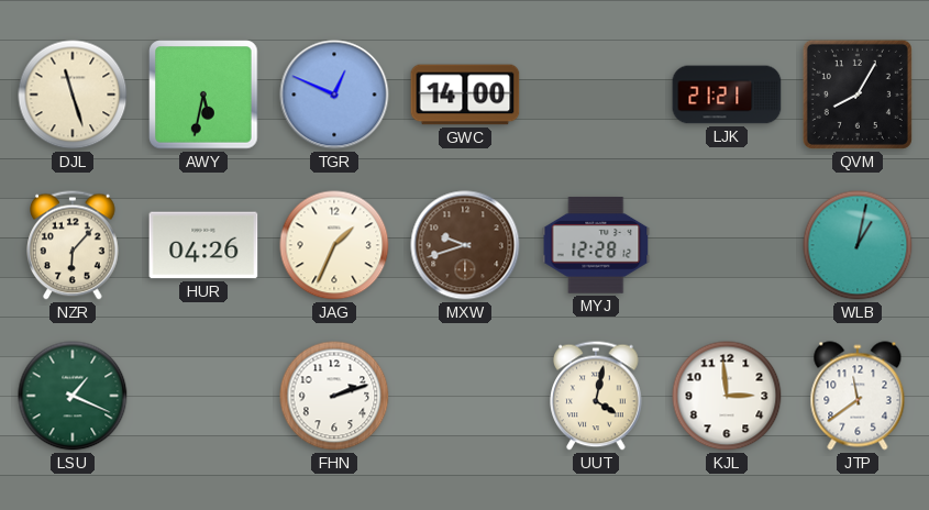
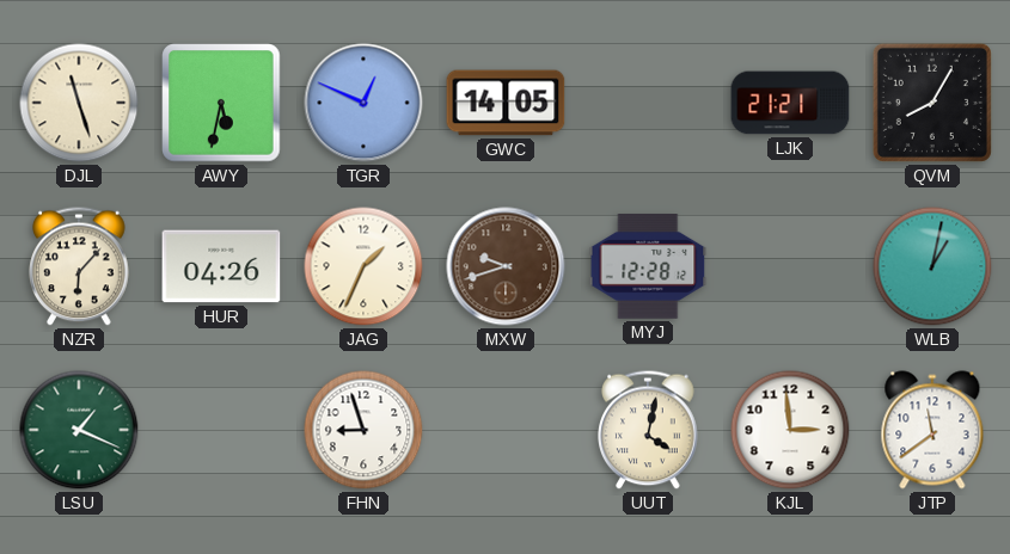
GWC: 14:00 -> 14:05 (506, 103)
FHN: 2:12 -> 8:57 (363, 430)
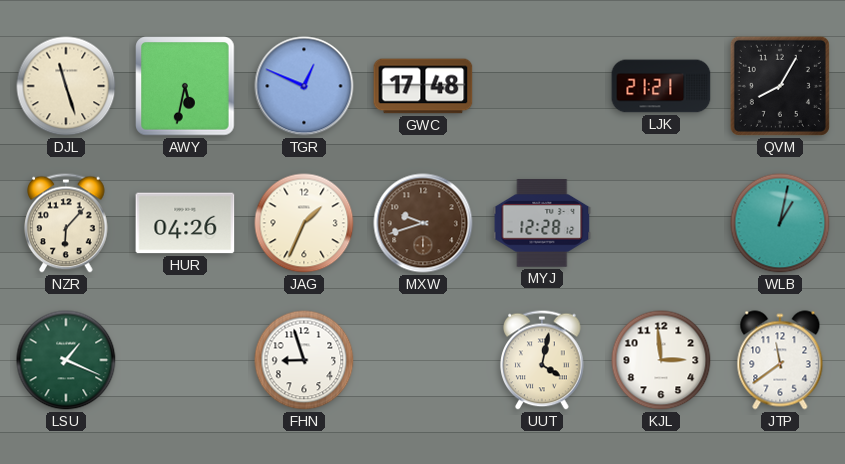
GWC: 14:05 -> 17:48 (423, 86)
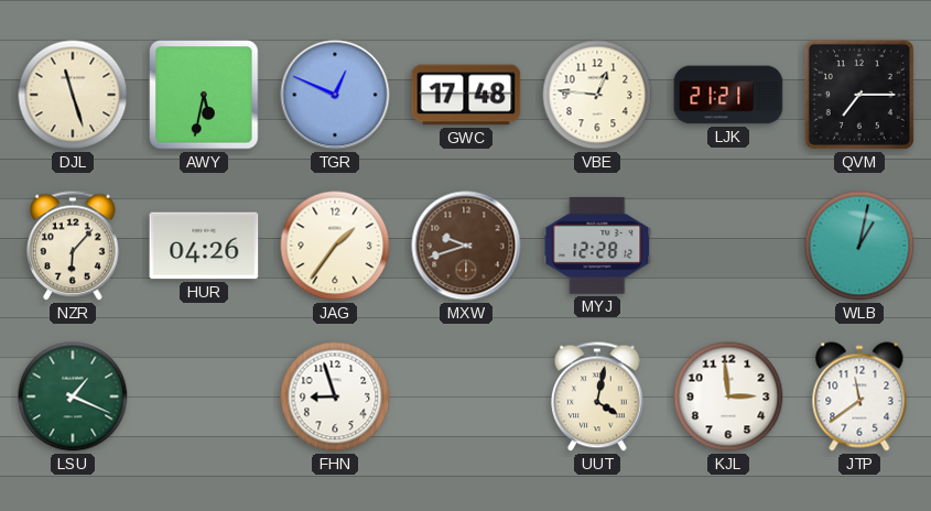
VBE: none -> 12:46 (597, 95)
QVM: 8:05 -> 7:15 (859, 95)
JAG: 1:34 -> 1:36 (335, 246)
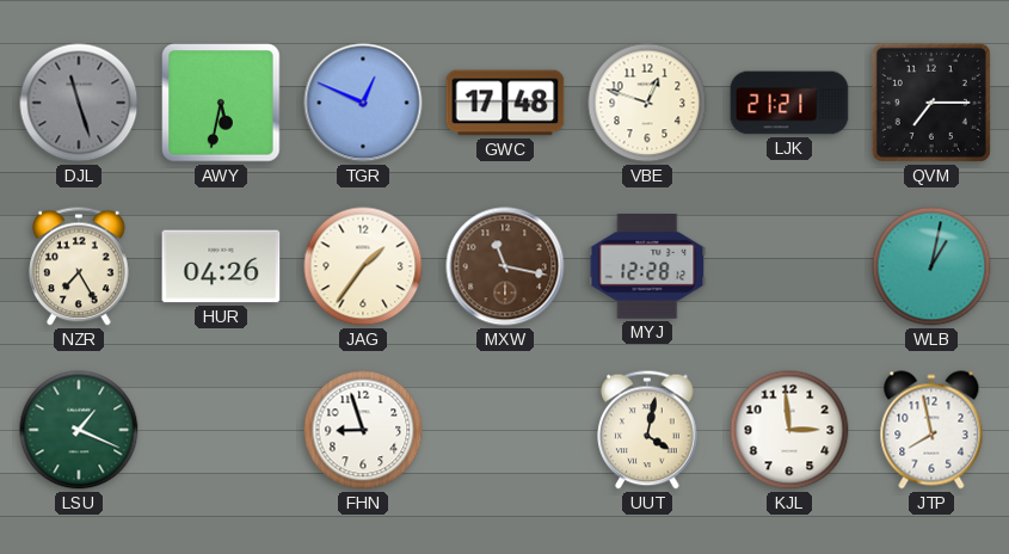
DJL dial: cream -> grey (79, 103)
VBE: 12:46 -> 12:48 (647, 103)
NZR: 6:07 -> 7:25 (79, 266)
MXW: 9:42 -> 11:17 (505, 266)
JTP: 11:39 -> 7:58 (931, 430)
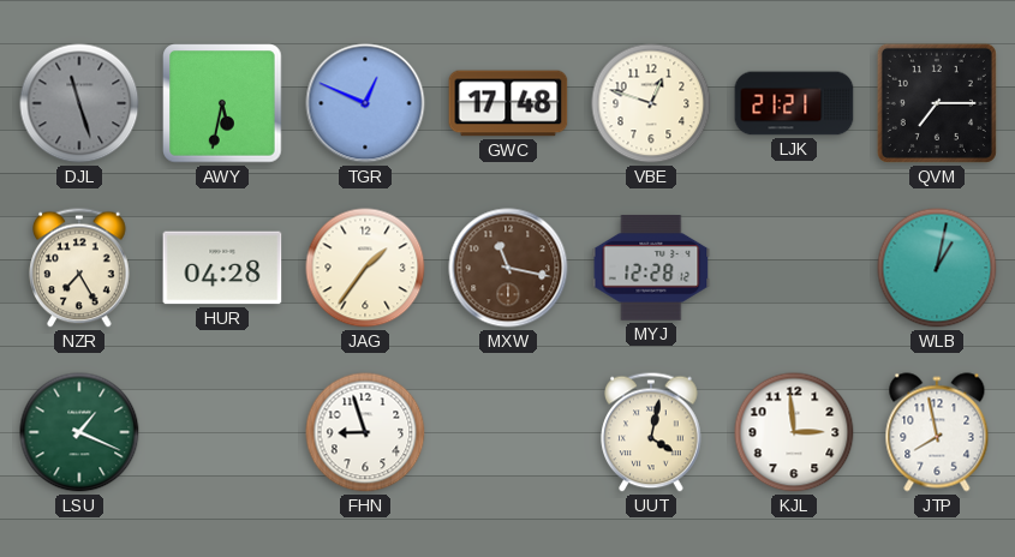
HUR: 04:26 -> 04:28 (222, 268)
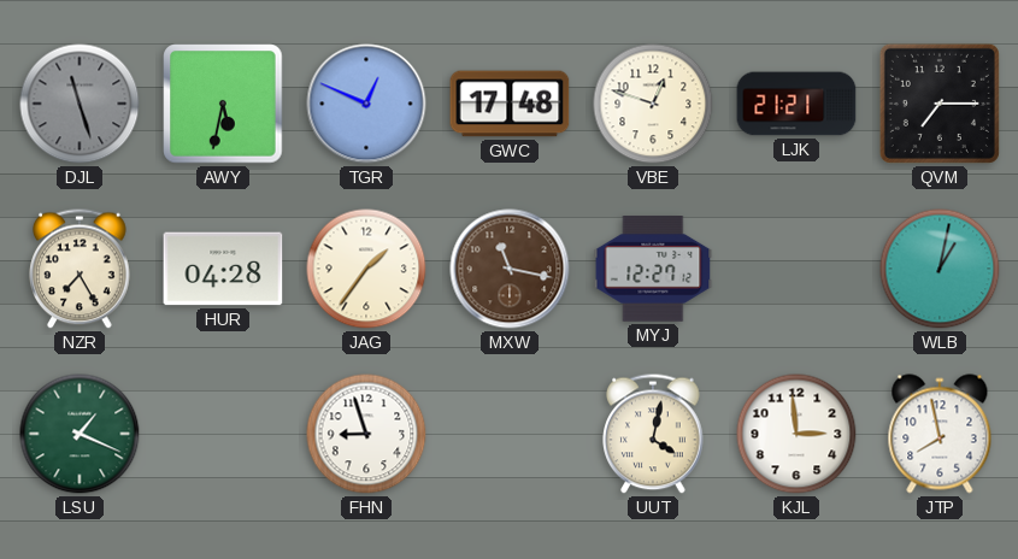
MYJ: 12:28 -> 12:27 (653, 269)
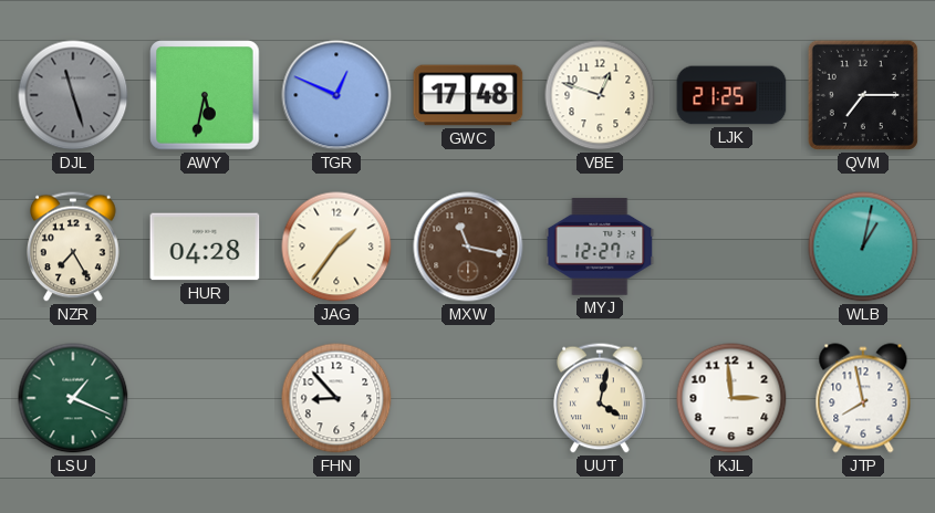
LJK: 21:21 -> 21:25 (731, 95)
FHN: 8:57 -> 8:53 (336, 398)
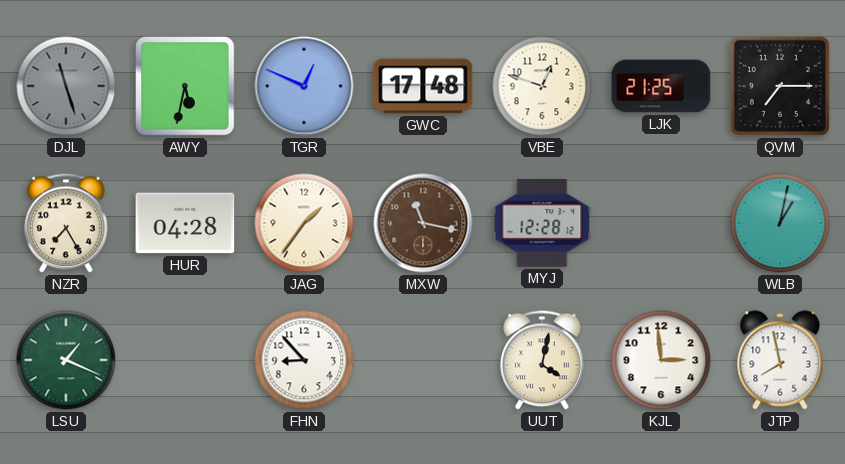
MYJ: 12:27 -> 12:28 (542, 223)
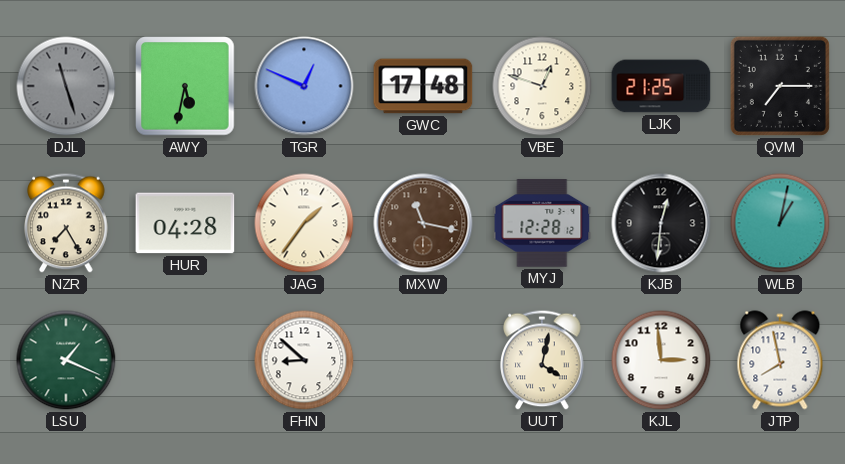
KJB: none -> 12:31 (661, 223)
FHN: 8:53 -> 8:52 (304, 360)
